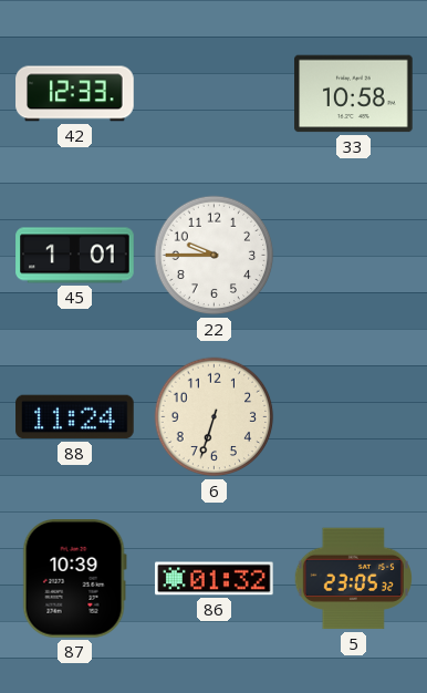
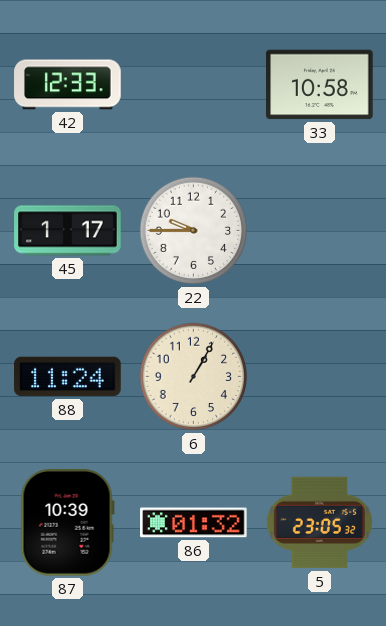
45: 1:01 -> 1:17 (68, 231)
6: 6:33 -> 1:05 (194, 377)
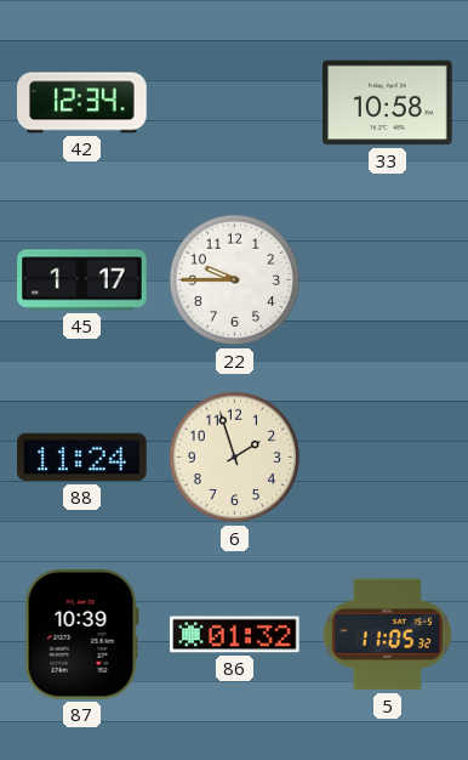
42: 12:33 -> 12:34 (82, 103)
6: 1:05 -> 1:57 (235, 458)
5: 23:05 -> 11:05 (387, 635)
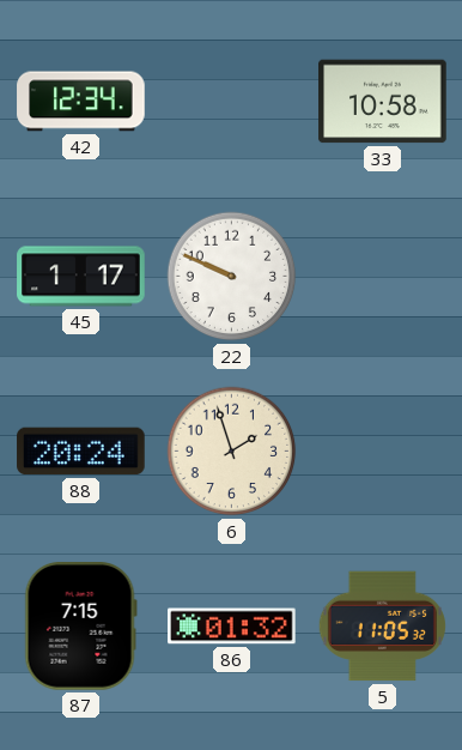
22: 9:45 -> 9:49 (232, 277)
88: 11:24 -> 20:24 (81, 452)
87: 10:39 -> 7:15 (80, 627)
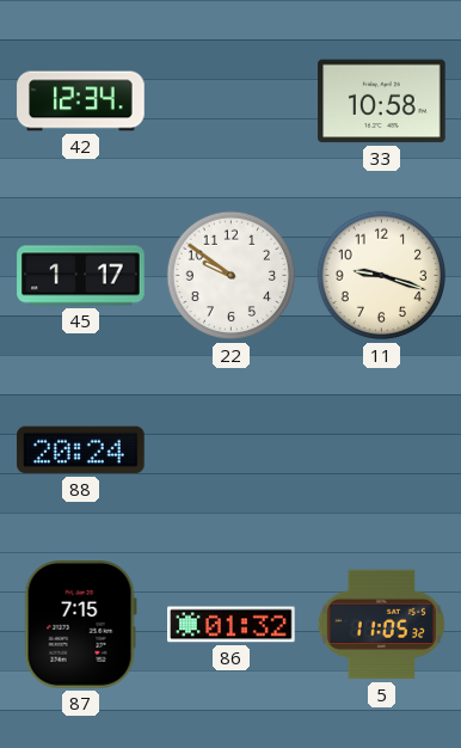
22: 9:49 -> 9:51 (232, 276)
11: none -> 9:18 (382, 276)
6: 1:57 -> none (232, 452)
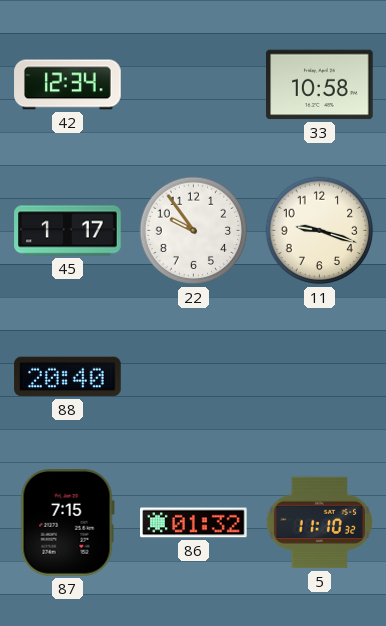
22: 9:51 -> 9:54 (194, 231)
88: 20:24 -> 20:40 (68, 377)
5: 11:05 -> 11:10 (319, 523)
